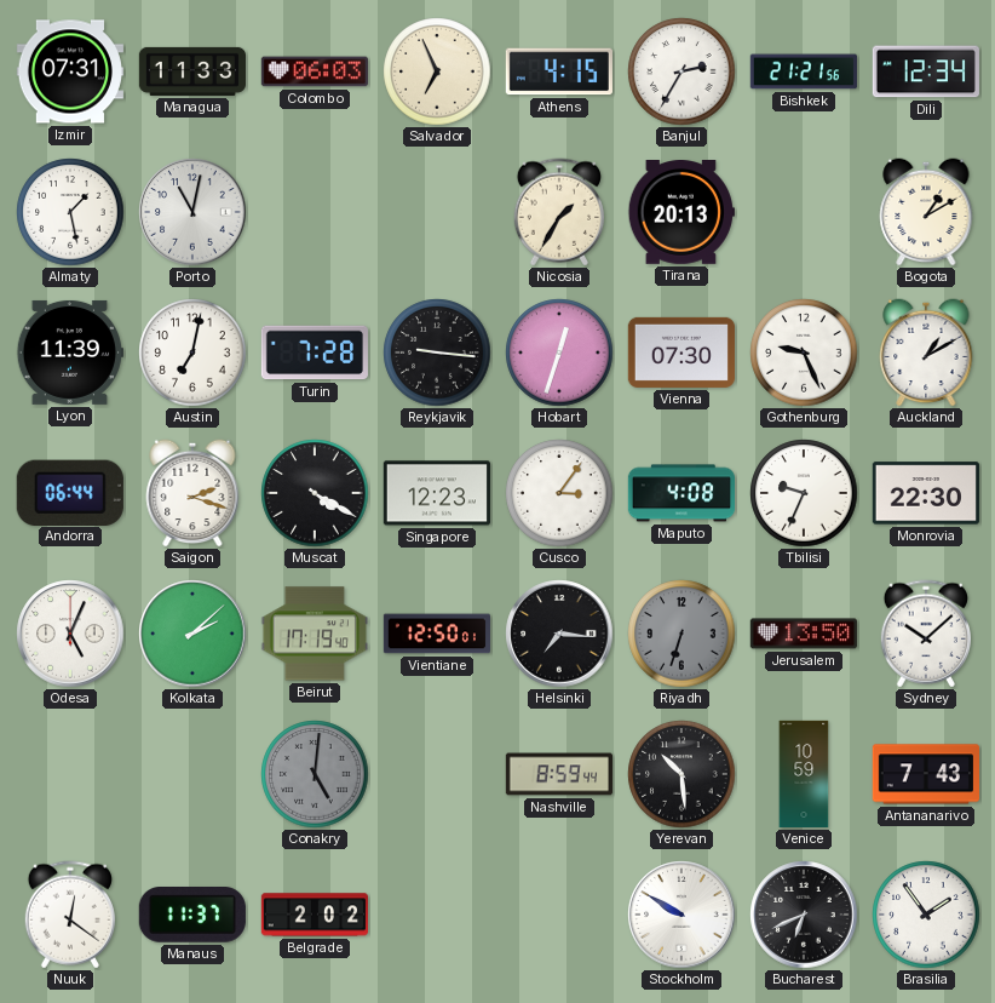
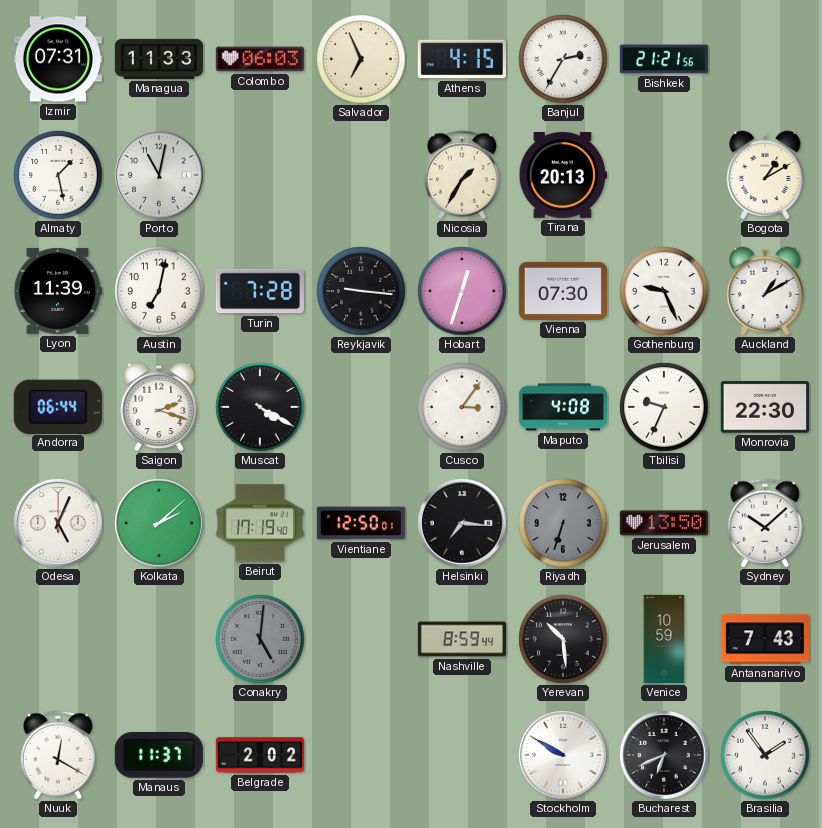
Dili: 12:34 -> none (926, 71)
Singapore: 12:23 -> none (437, 493)
Nuuk: 12:21 -> 12:20 (57, 755)
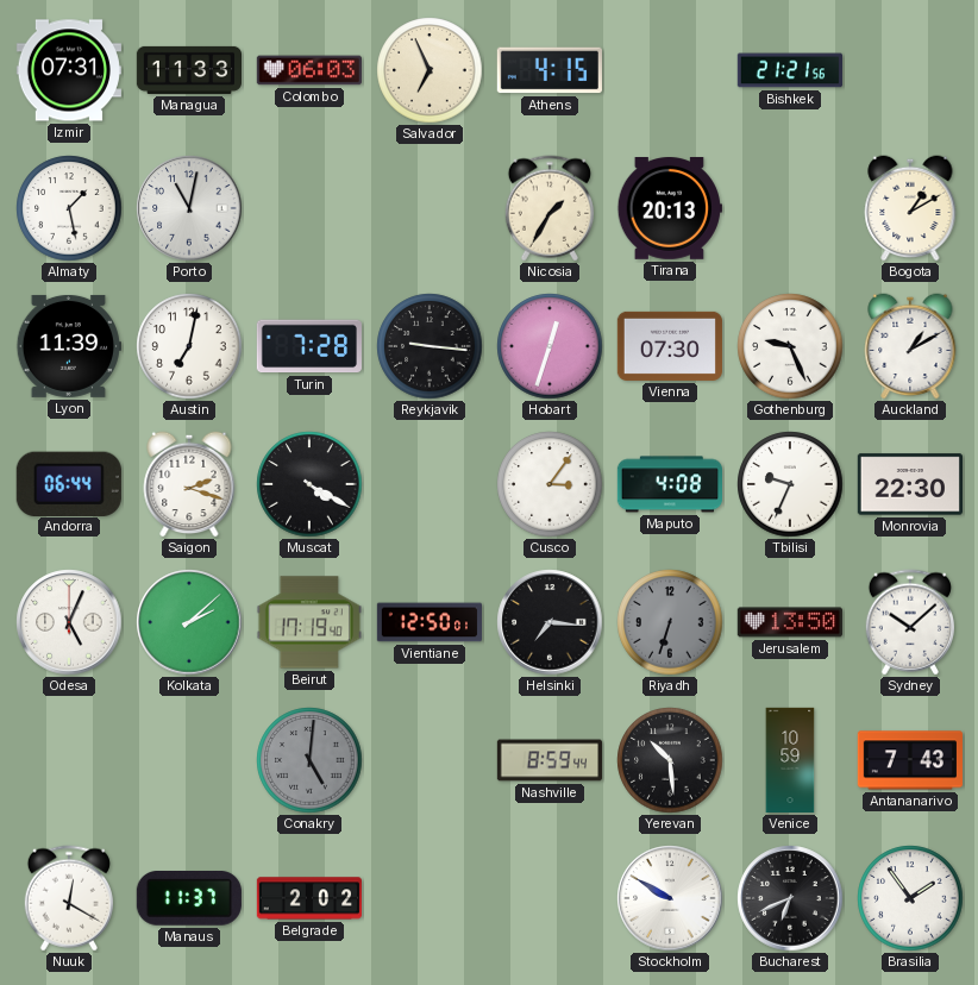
Banjul: 2:35 -> none (563, 59)
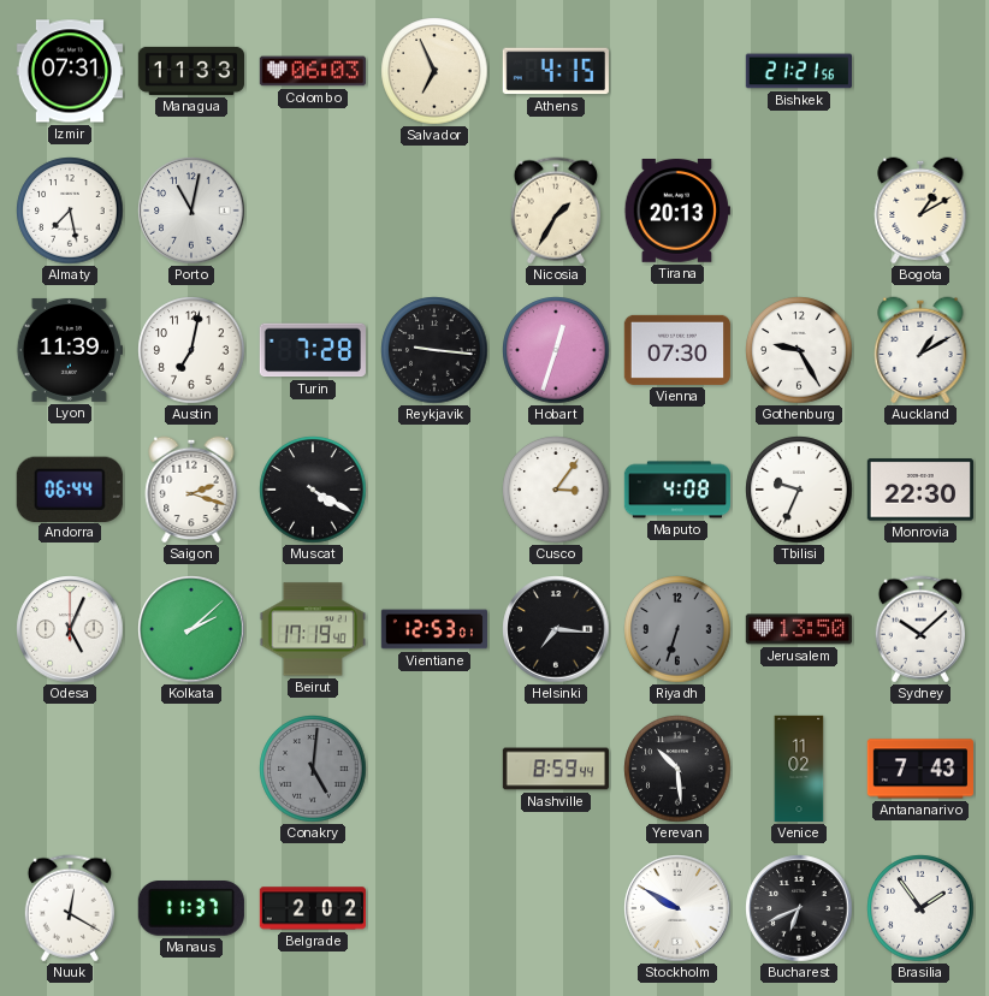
Almaty: 1:28 -> 7:28 (70, 211)
Gothenburg: 9:26 -> 9:25 (799, 350)
Vientiane: 12:50 -> 12:53 (433, 629)
Venice: 10:59 -> 11:02 (799, 769)
